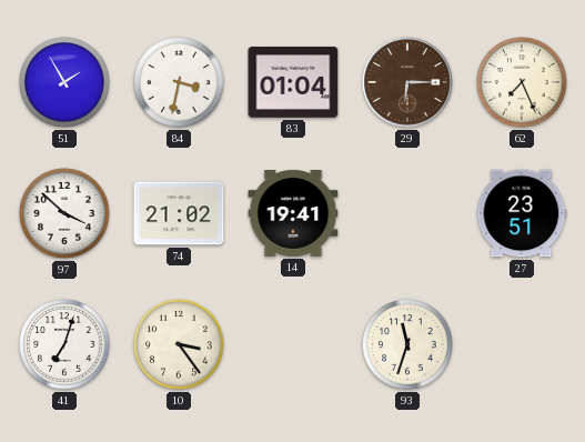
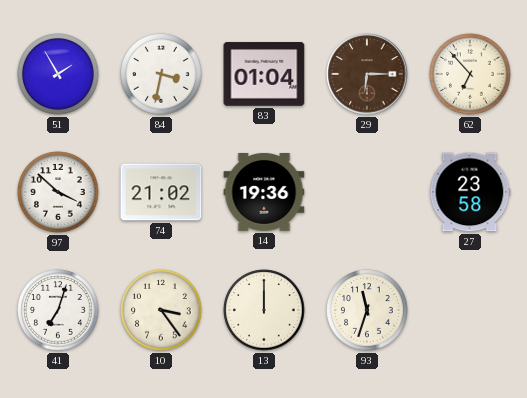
62: 7:26 -> 6:53 (470, 74)
14: 19:41 -> 19:36 (264, 192)
27: 23:51 -> 23:58 (470, 192)
13: none -> 12:00 (264, 310)
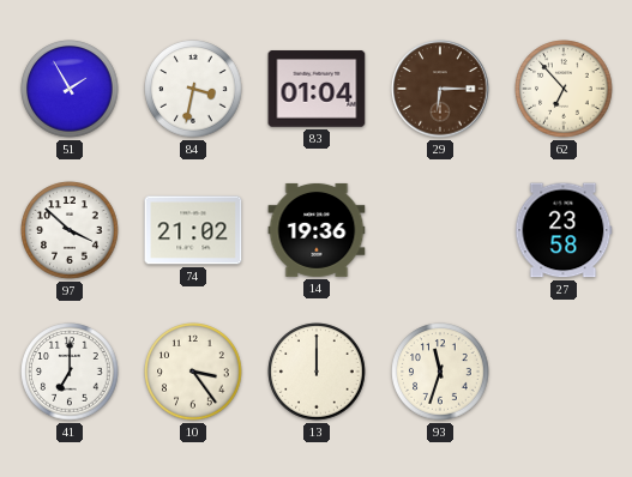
41: 7:03 -> 7:00 (70, 372)
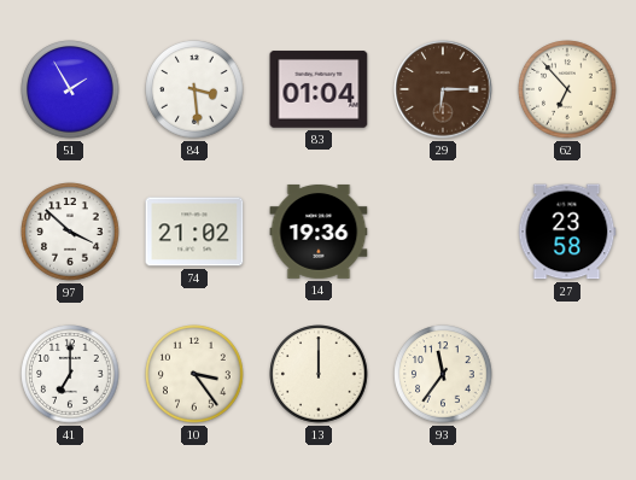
84: 3:32 -> 3:29 (194, 89)
93: 11:33 -> 11:36 (443, 374)
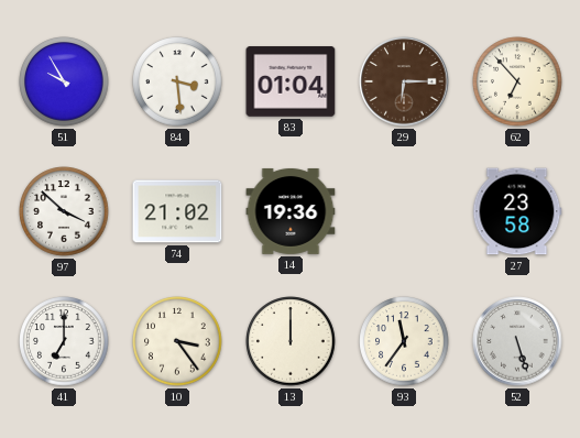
51: 1:55 -> 9:55 (64, 81)
52: none -> 5:27 (517, 341)
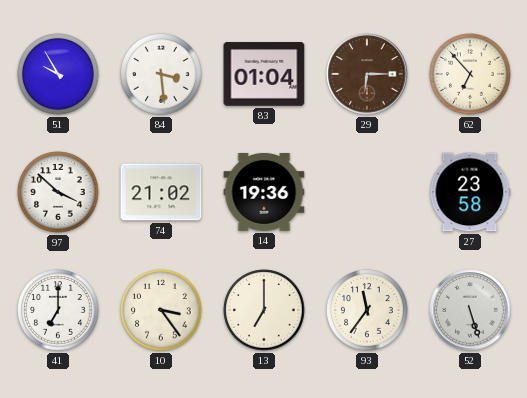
13: 12:00 -> 7:00 (264, 310)
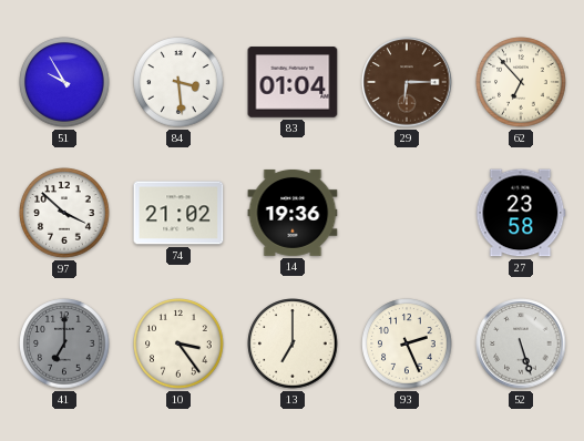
41 dial: white -> grey (64, 343)
93: 11:36 -> 2:26 (407, 343)
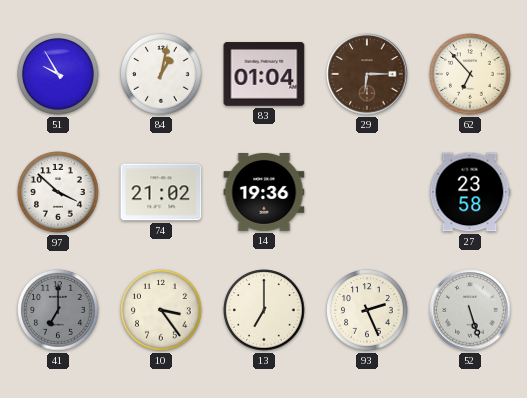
84: 3:29 -> 1:02 (161, 74)
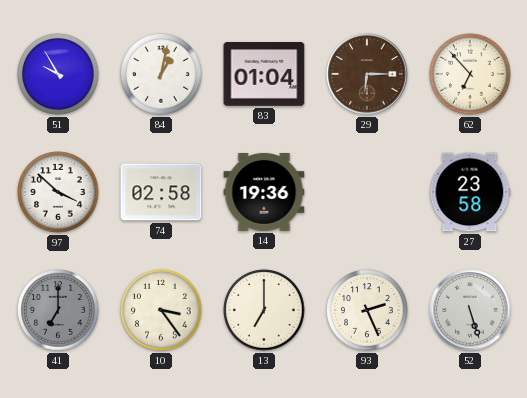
74: 21:02 -> 02:58 (161, 192)
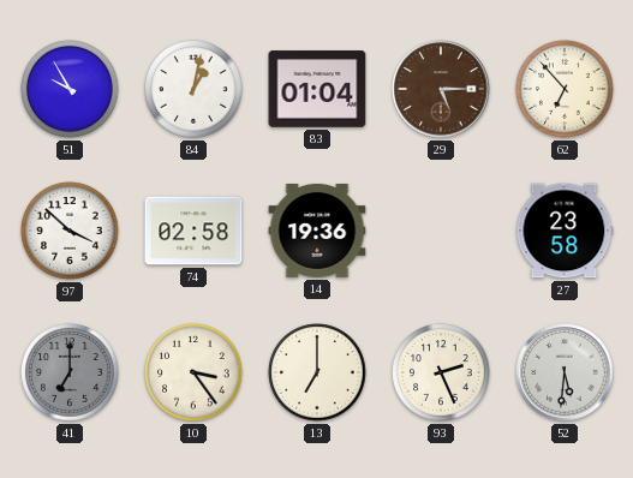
29: 6:15 -> 5:15 (441, 89)
52: 5:27 -> 5:31 (565, 372)
